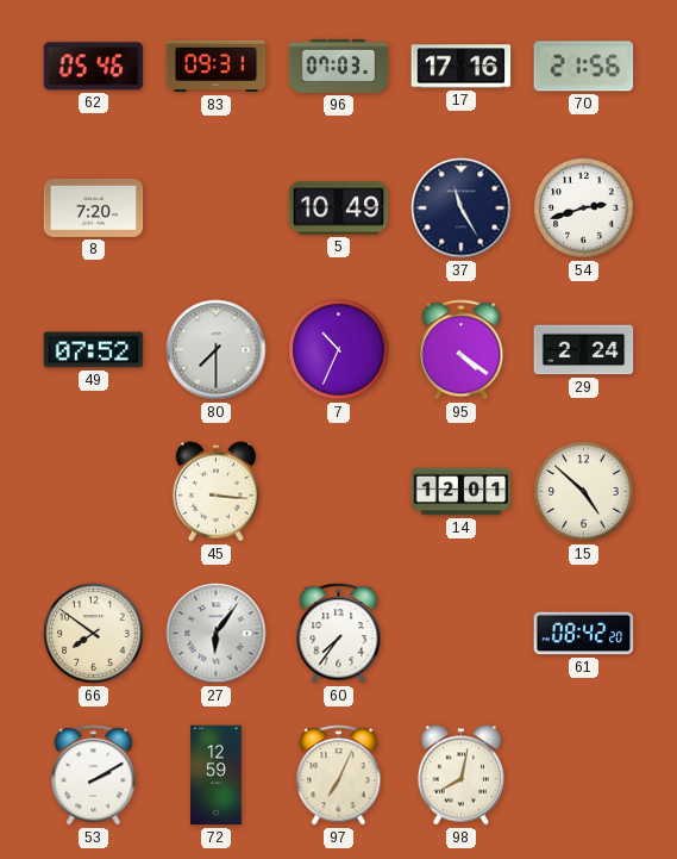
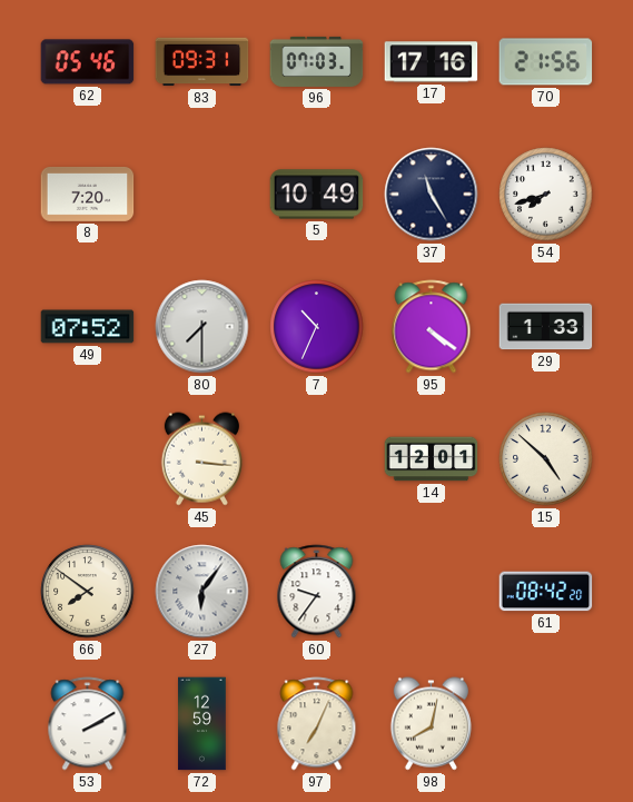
54: 2:42 -> 7:42 (546, 195)
29: 2:24 -> 1:33 (546, 327)
60: 7:36 -> 9:36 (317, 592)
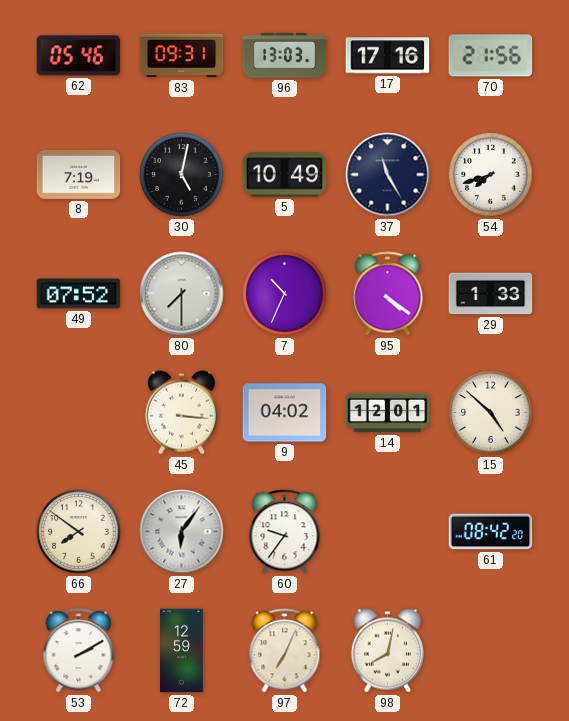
96: 07:03 -> 13:03 (285, 55)
8: 7:20 -> 7:19 (79, 174)
30: none -> 5:02 (182, 175)
9: none -> 04:02 (285, 413)
